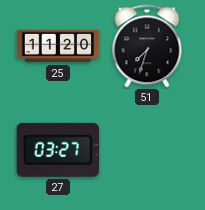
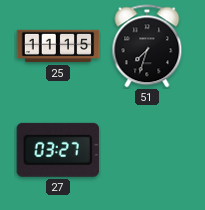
25: 11:20 -> 11:15 (58, 46)
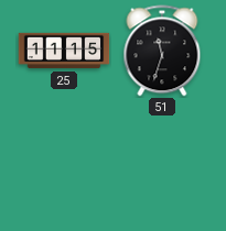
51: 7:33 -> 11:33 (162, 51)
27: 03:27 -> none (58, 150)
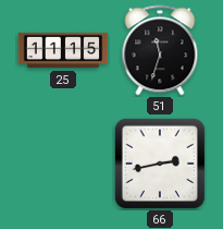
66: none -> 2:43 (160, 164)
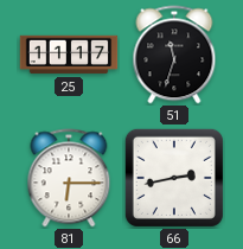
25: 11:15 -> 11:17 (69, 55)
81: none -> 6:15 (69, 178)
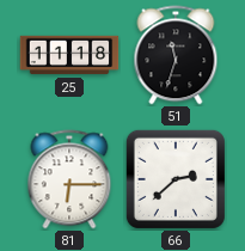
25: 11:17 -> 11:18 (69, 55)
66: 2:43 -> 2:38 (176, 179)
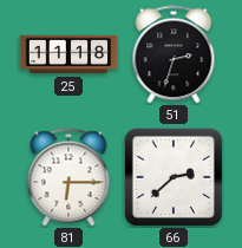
51: 11:33 -> 2:33 (174, 54)
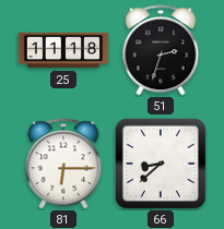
66: 2:38 -> 8:38 (161, 164)
